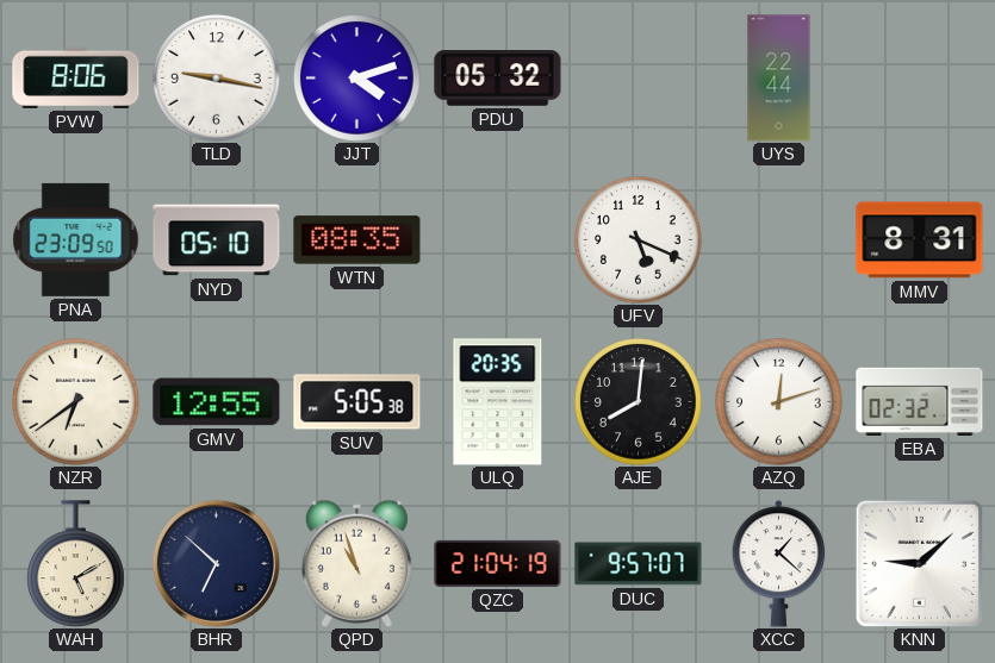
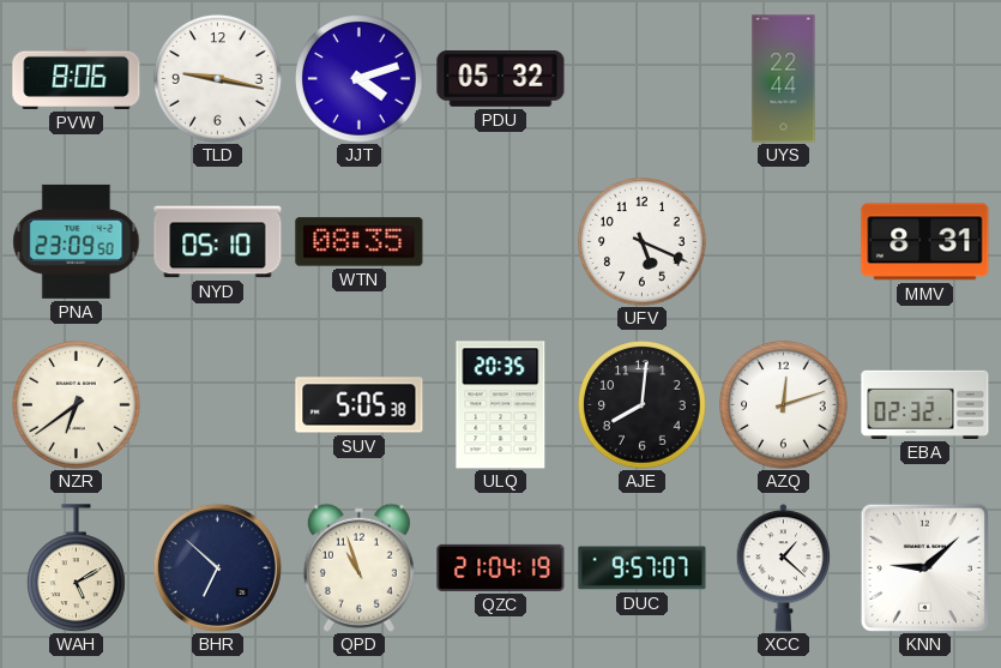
GMV: 12:55 -> none (217, 402)
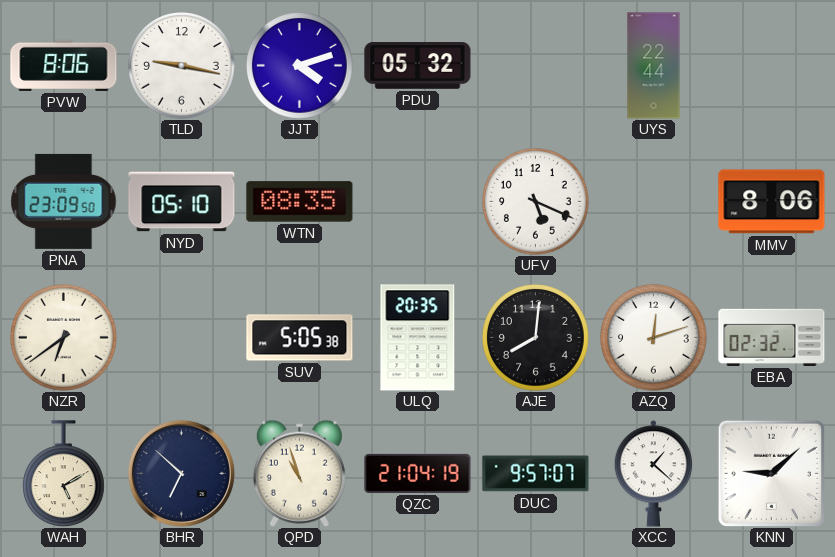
MMV: 8:31 -> 8:06 (772, 202)
